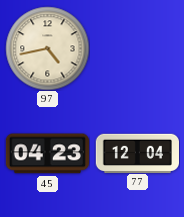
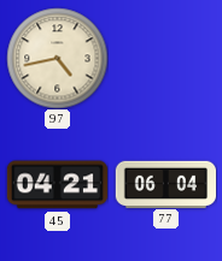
45: 04:23 -> 04:21 (57, 185)
77: 12:04 -> 06:04 (165, 184)
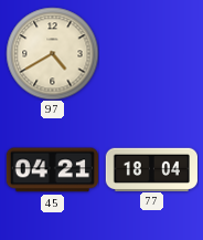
97: 4:43 -> 4:40 (52, 53)
77: 06:04 -> 18:04 (151, 169)
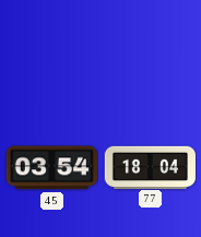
97: 4:40 -> none (52, 53)
45: 04:21 -> 03:54 (51, 168)
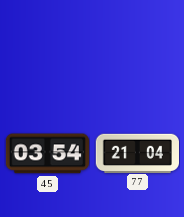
77: 18:04 -> 21:04 (137, 153)
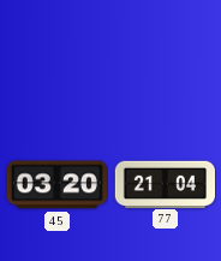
45: 03:54 -> 03:20 (56, 185)
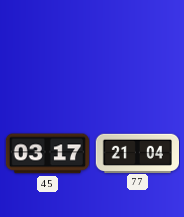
45: 03:20 -> 03:17 (47, 154)
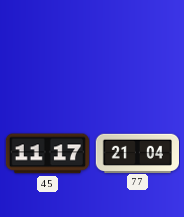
45: 03:17 -> 11:17 (47, 154)
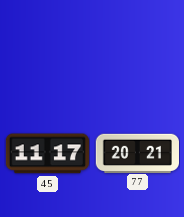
77: 21:04 -> 20:21 (137, 153)
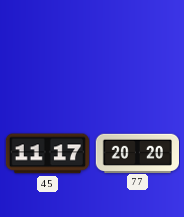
77: 20:21 -> 20:20 (137, 153)
